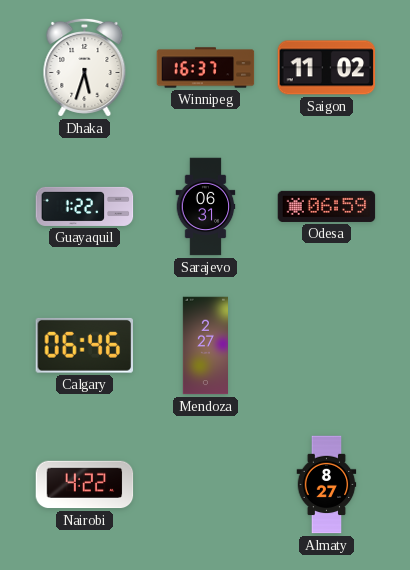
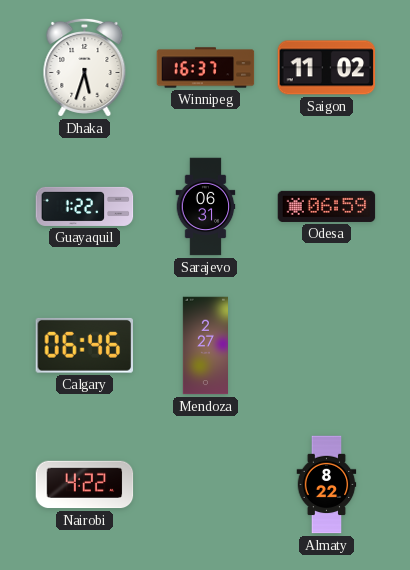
Almaty: 8:27 -> 8:22 (327, 485)
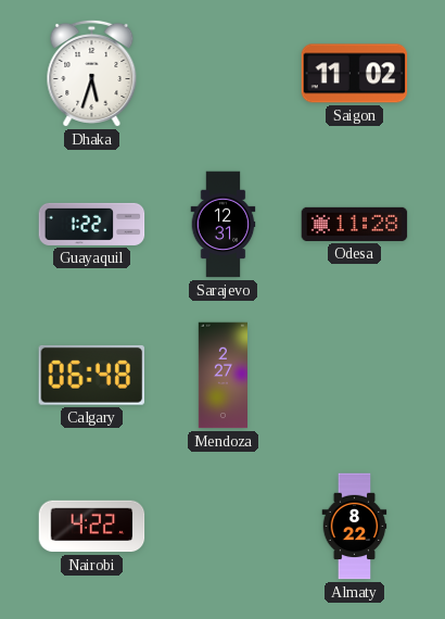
Winnipeg: 16:37 -> none (206, 68)
Sarajevo: 06:31 -> 12:31 (224, 225)
Odesa: 06:59 -> 11:28 (355, 224)
Calgary: 06:46 -> 06:48 (91, 375)
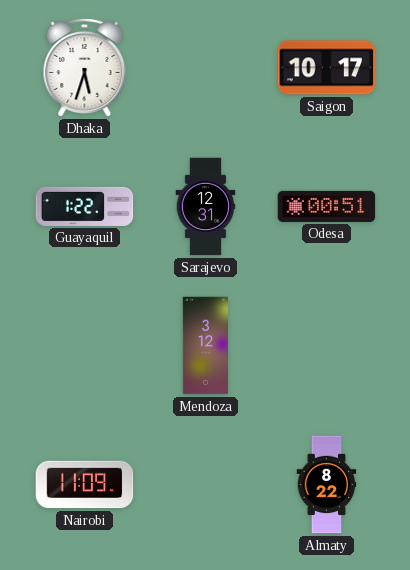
Saigon: 11:02 -> 10:17 (327, 68)
Odesa: 11:28 -> 00:51 (327, 206)
Calgary: 06:48 -> none (91, 375)
Mendoza: 2:27 -> 3:12 (205, 346)
Nairobi: 4:22 -> 11:09 (85, 485)
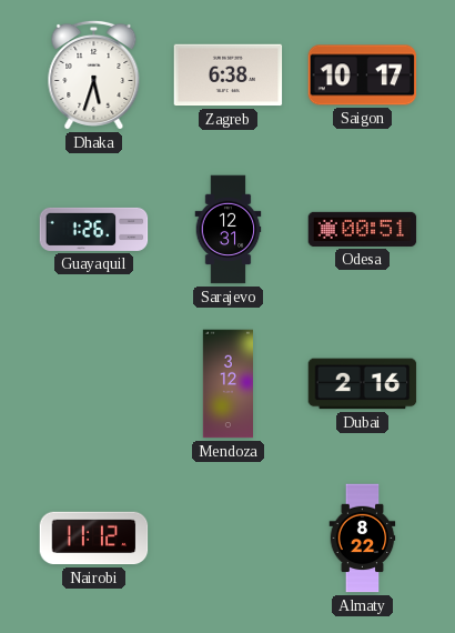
Zagreb: none -> 6:38 (229, 76)
Guayaquil: 1:22 -> 1:26 (94, 229)
Dubai: none -> 2:16 (363, 384)
Nairobi: 11:09 -> 11:12 (94, 539)
